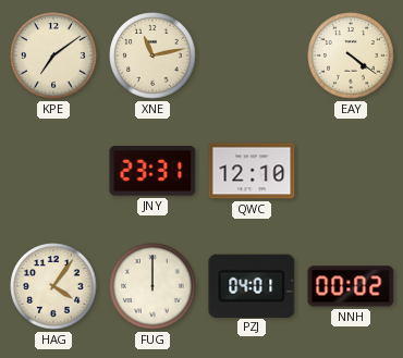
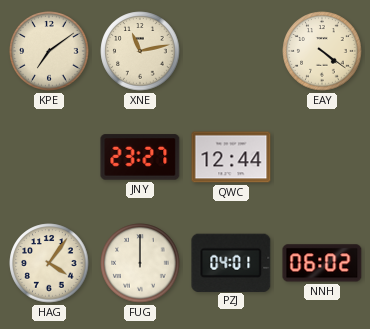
JNY: 23:31 -> 23:27 (140, 157)
QWC: 12:10 -> 12:44 (231, 157)
NNH: 00:02 -> 06:02 (322, 263)
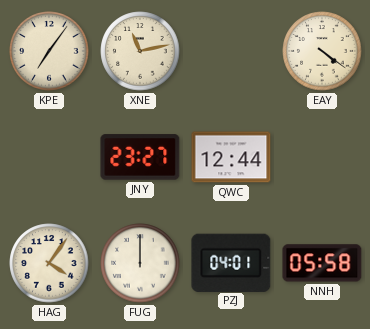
KPE: 7:09 -> 7:06 (49, 51)
NNH: 06:02 -> 05:58 (322, 263)
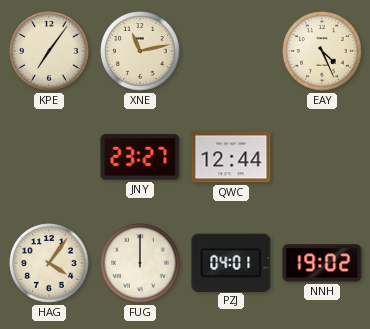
EAY: 4:21 -> 4:26 (322, 51)
NNH: 05:58 -> 19:02 (322, 263)
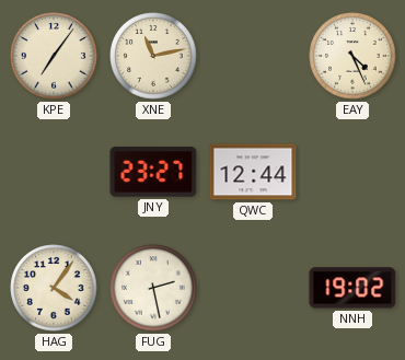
FUG: 12:00 -> 2:28 (153, 288)
PZJ: 04:01 -> none (231, 262)
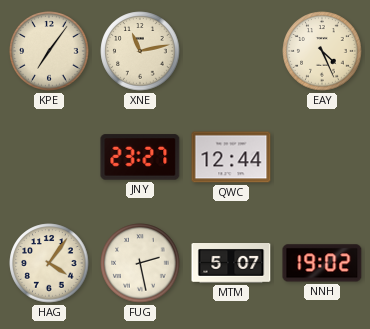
MTM: none -> 5:07 (231, 264)
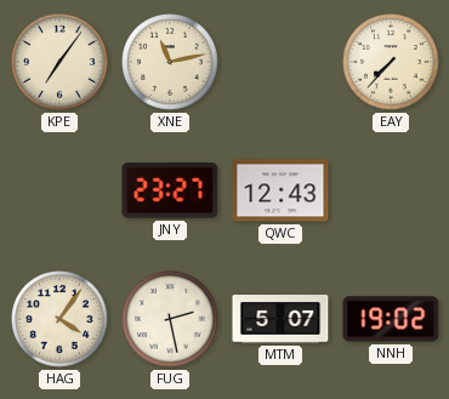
EAY: 4:26 -> 7:37 (391, 62)
QWC: 12:44 -> 12:43 (280, 190)
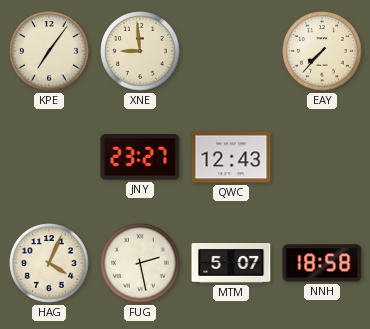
XNE: 11:13 -> 8:59 (140, 51)
HAG: 4:06 -> 4:04 (49, 263)
NNH: 19:02 -> 18:58 (322, 263)
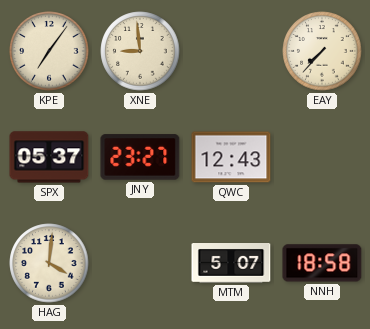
SPX: none -> 05:37 (49, 157)
HAG: 4:04 -> 4:01 (49, 263)
FUG: 2:28 -> none (140, 263)
